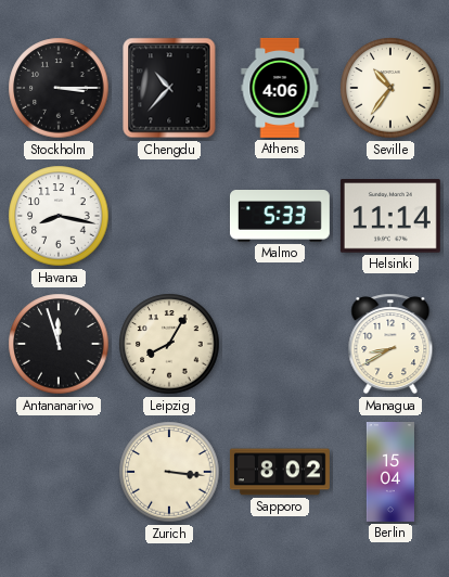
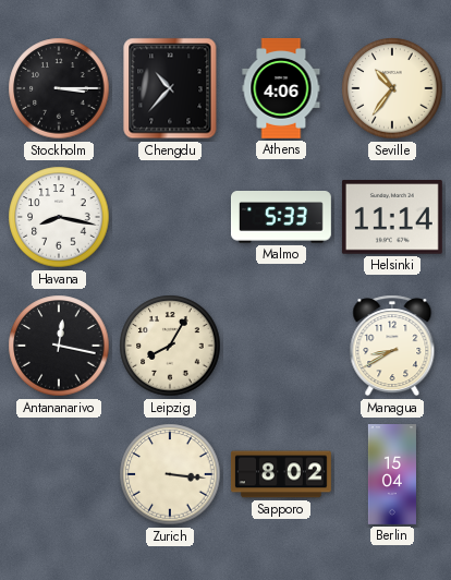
Antananarivo: 11:57 -> 12:17 (59, 346)
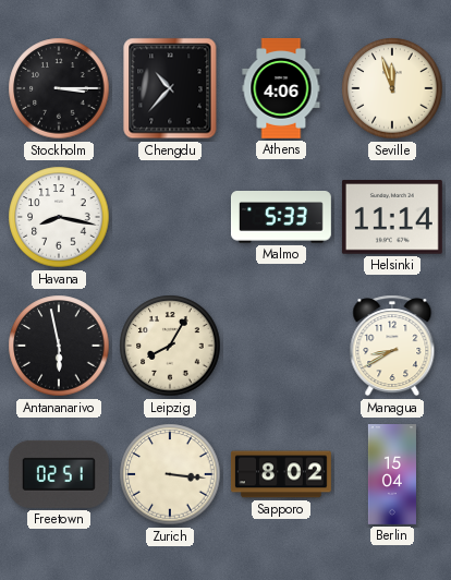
Seville: 10:36 -> 11:57 (392, 88)
Antananarivo: 12:17 -> 5:58 (59, 346)
Freetown: none -> 02:51 (59, 474)
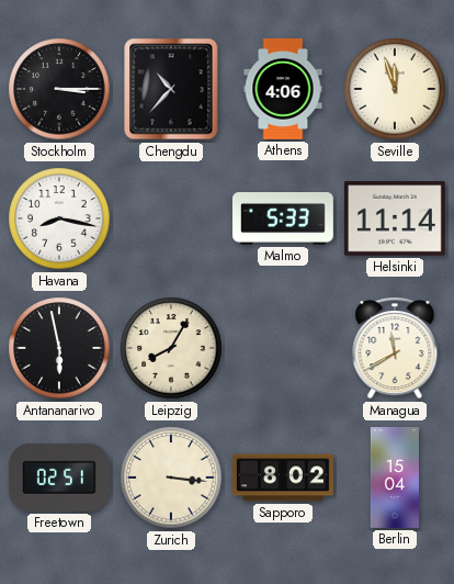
Managua: 8:40 -> 11:40 (395, 348)
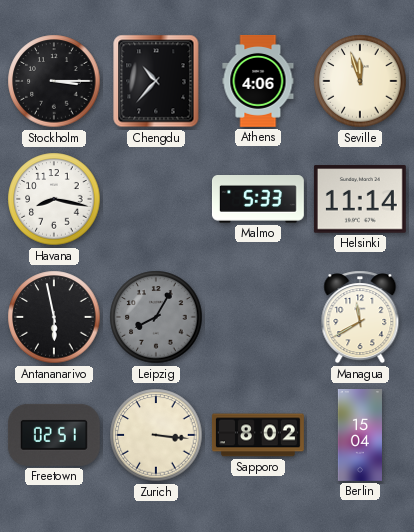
Leipzig dial: cream -> grey (156, 317)
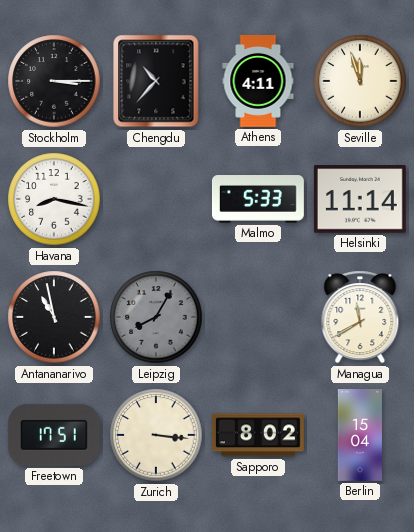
Athens: 4:06 -> 4:11 (258, 81)
Antananarivo: 5:58 -> 10:58 (54, 317)
Freetown: 02:51 -> 17:51 (54, 435)
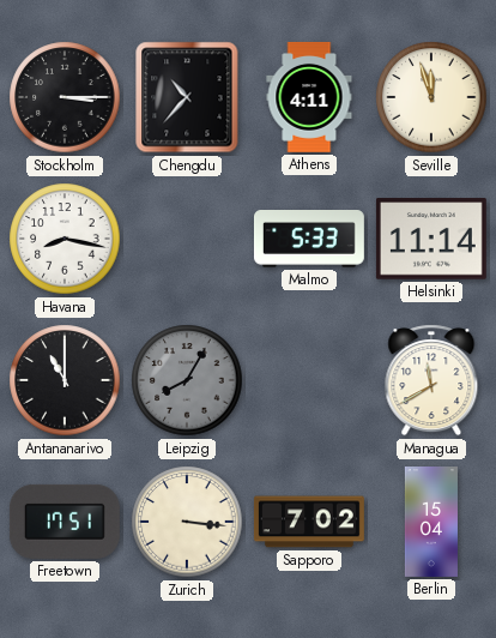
Antananarivo: 10:58 -> 11:00 (65, 380)
Sapporo: 8:02 -> 7:02 (309, 522)
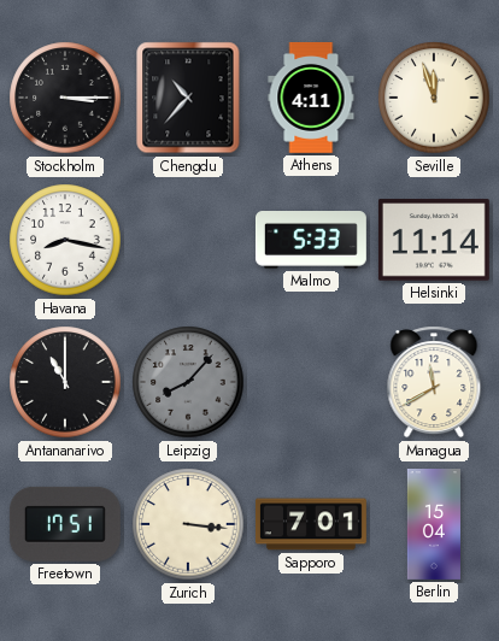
Leipzig: 8:05 -> 8:07 (188, 382)
Sapporo: 7:02 -> 7:01 (311, 524)
